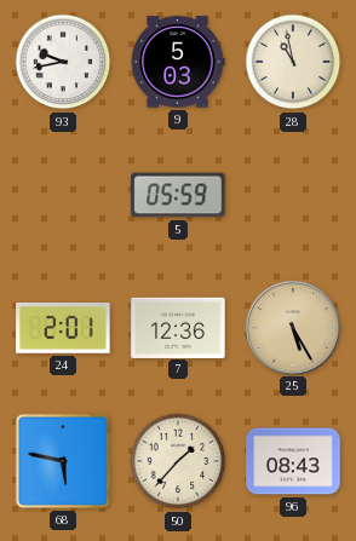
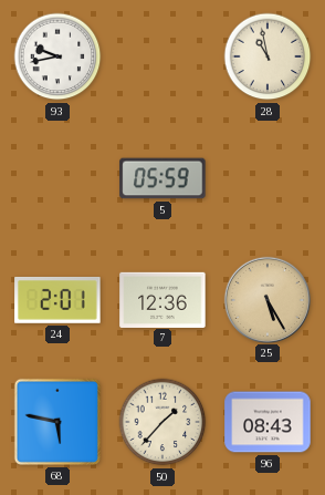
9: 5:03 -> none (178, 62)
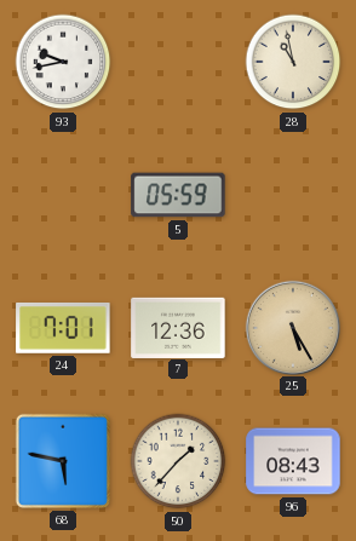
24: 2:01 -> 7:01 (63, 328)
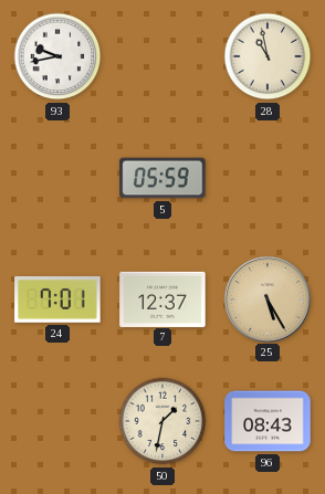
7: 12:36 -> 12:37 (162, 298)
68: 5:47 -> none (63, 461)
50: 1:37 -> 1:32 (162, 421)
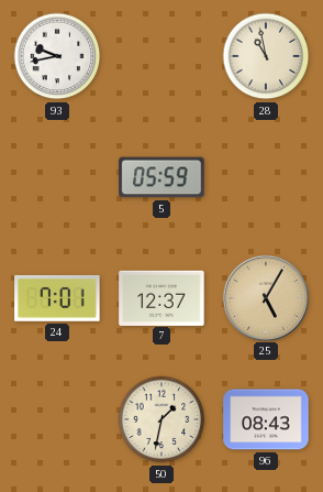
25: 5:25 -> 5:05 (265, 297)
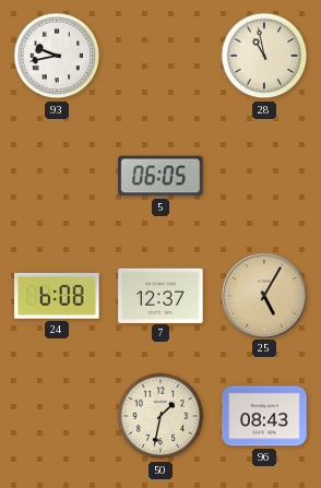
5: 05:59 -> 06:05 (160, 176)
24: 7:01 -> 6:08 (57, 296)
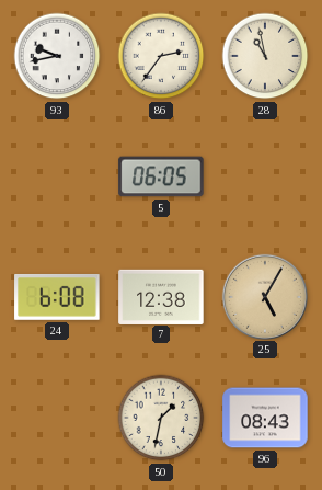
86: none -> 2:36 (161, 56)
7: 12:37 -> 12:38 (161, 296)
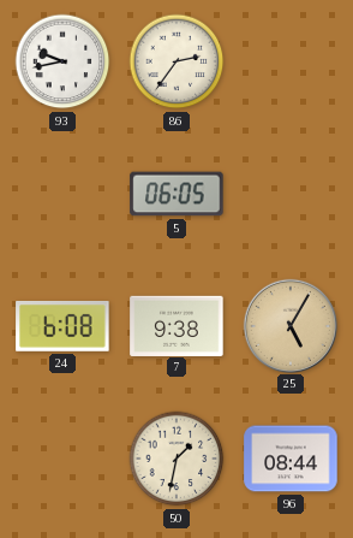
28: 10:58 -> none (265, 56)
7: 12:38 -> 9:38 (176, 325)
96: 08:43 -> 08:44 (291, 459)
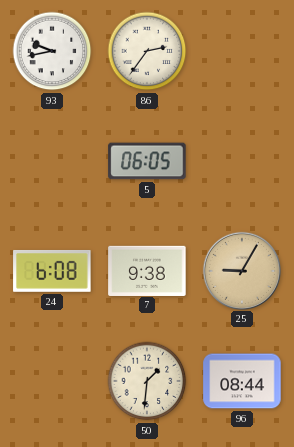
25: 5:05 -> 9:05 (241, 270)
50: 1:32 -> 1:31 (147, 381)
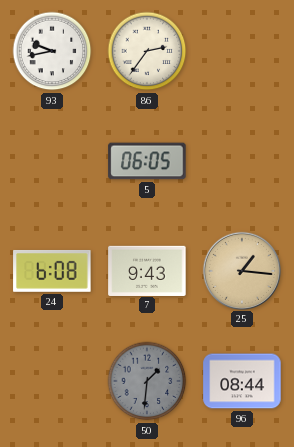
7: 9:38 -> 9:43 (147, 270)
25: 9:05 -> 1:16 (241, 270)
50 dial: cream -> grey (147, 381)
